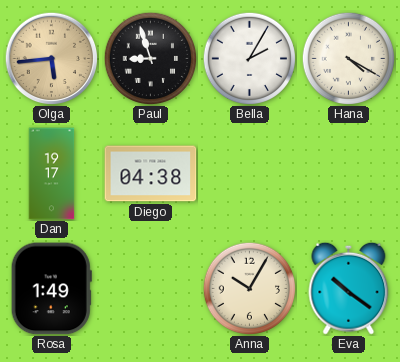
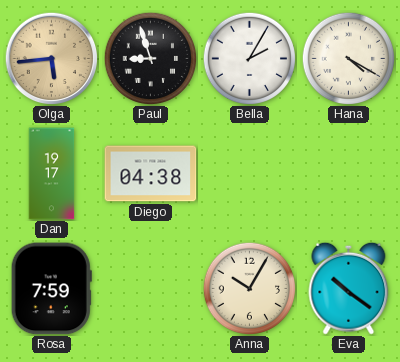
Rosa: 1:49 -> 7:59 (51, 289)
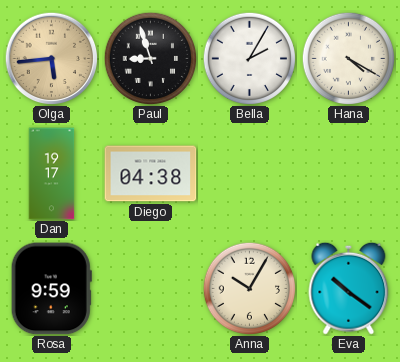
Rosa: 7:59 -> 9:59 (51, 289)
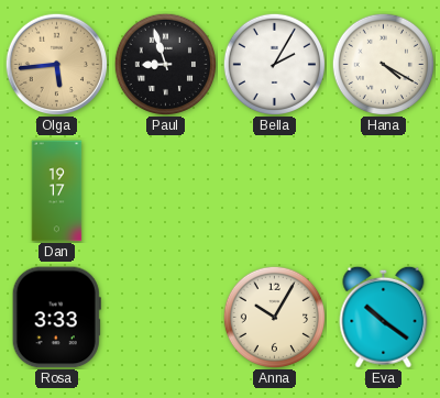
Diego: 04:38 -> none (151, 174)
Rosa: 9:59 -> 3:33 (56, 318)
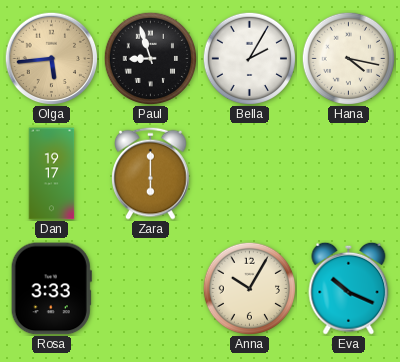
Hana: 4:20 -> 4:17 (348, 58)
Zara: none -> 6:00 (151, 173)
Eva: 10:21 -> 10:19 (349, 288)
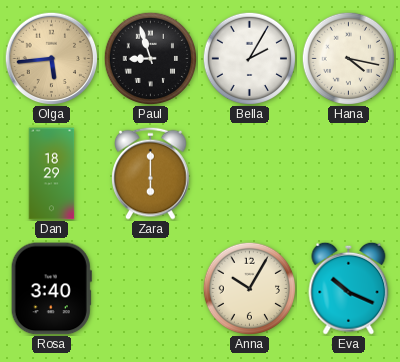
Dan: 19:17 -> 18:29 (52, 174)
Rosa: 3:33 -> 3:40 (51, 289)
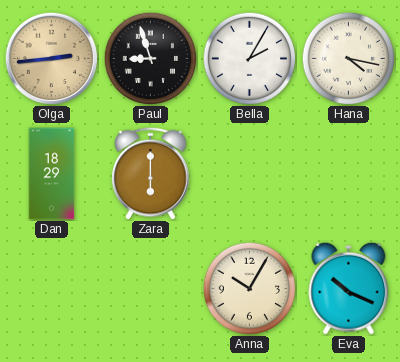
Olga: 5:44 -> 2:44 (51, 58)
Rosa: 3:40 -> none (51, 289)
